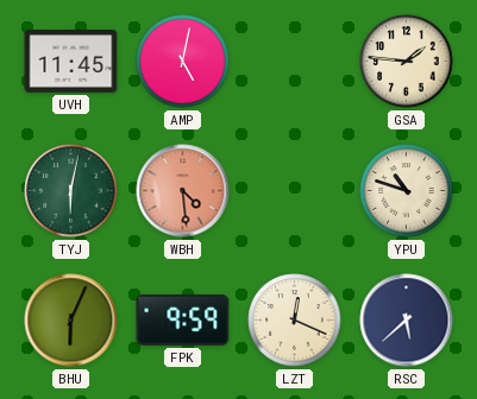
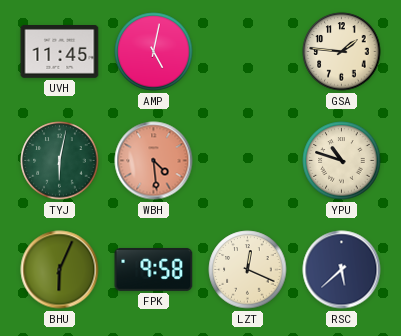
FPK: 9:59 -> 9:58 (154, 269)
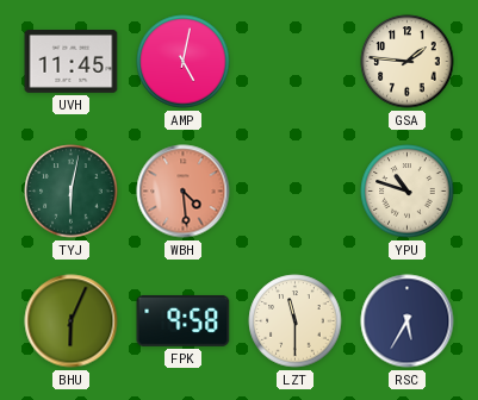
LZT: 12:19 -> 11:30 (296, 321)
RSC: 5:38 -> 5:35 (408, 321)
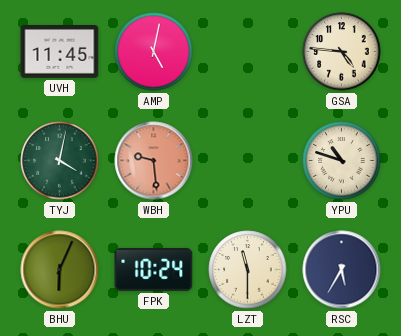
GSA: 1:46 -> 4:46 (342, 52)
TYJ: 6:02 -> 4:02 (60, 161)
WBH: 4:29 -> 9:29 (154, 161)
FPK: 9:58 -> 10:24 (154, 269)
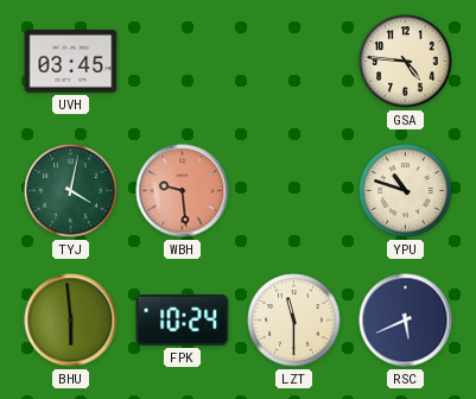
UVH: 11:45 -> 03:45 (71, 62)
AMP: 5:02 -> none (154, 52)
BHU: 6:04 -> 5:59 (71, 321)
RSC: 5:35 -> 5:41 (406, 321)
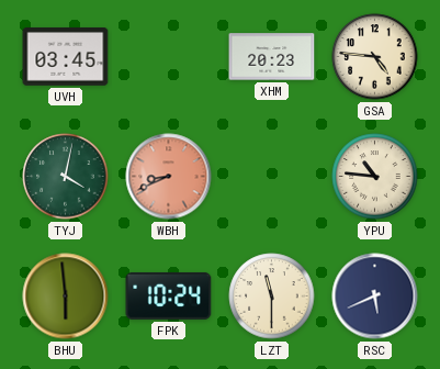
XHM: none -> 20:23 (272, 57)
WBH: 9:29 -> 8:41 (169, 177)
YPU: 10:48 -> 10:46 (375, 177)
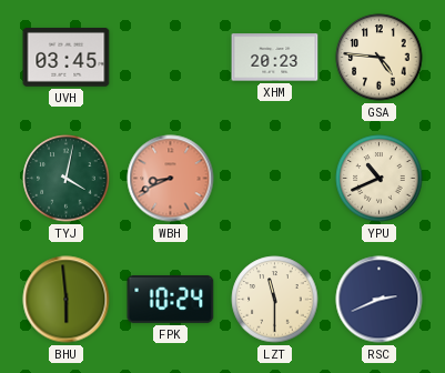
YPU: 10:46 -> 10:41 (380, 179)
RSC: 5:41 -> 2:41 (380, 300)
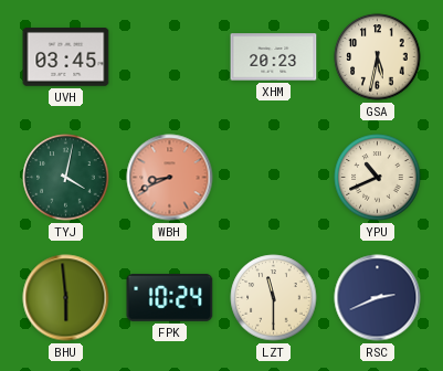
GSA: 4:46 -> 5:32 (378, 57)
